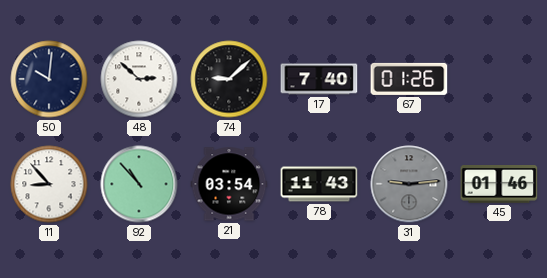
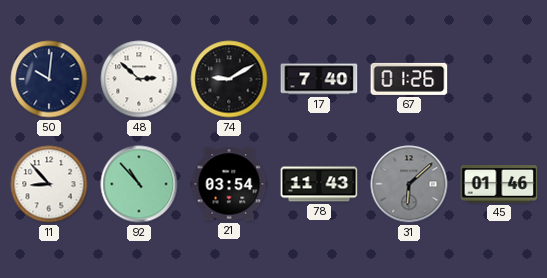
74: 9:08 -> 9:10 (229, 79)
31: 9:14 -> 6:08 (409, 184)
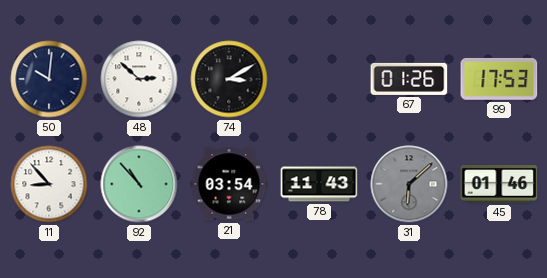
74: 9:10 -> 3:10 (229, 79)
17: 7:40 -> none (319, 79)
99: none -> 17:53 (499, 79)
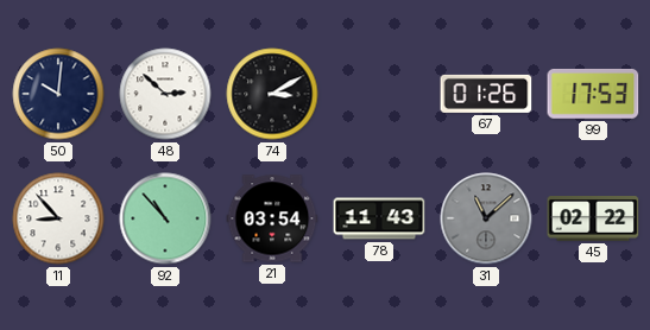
31: 6:08 -> 11:08 (486, 218)
45: 01:46 -> 02:22 (593, 220)
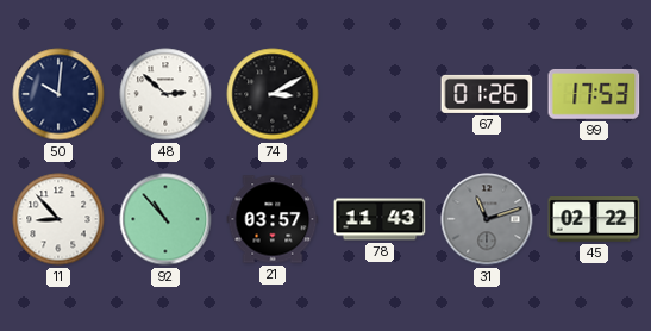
21: 03:54 -> 03:57 (273, 219)
31: 11:08 -> 11:12 (487, 219)
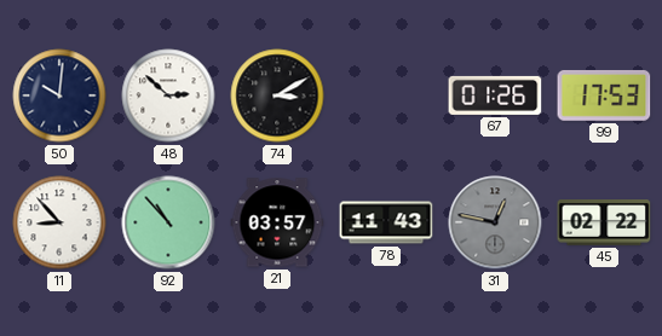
31: 11:12 -> 12:47 (495, 222)
